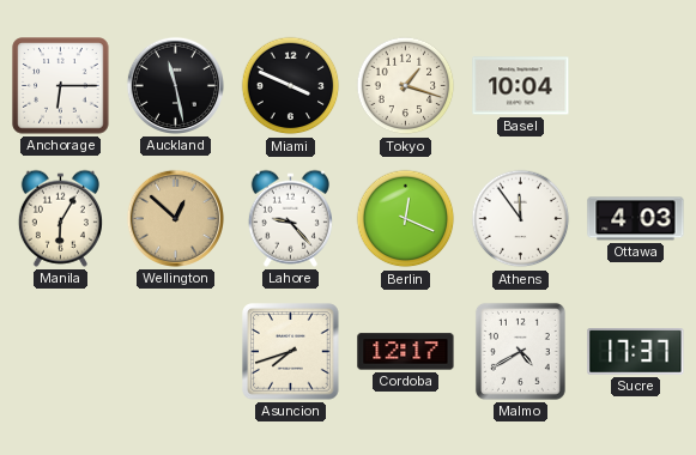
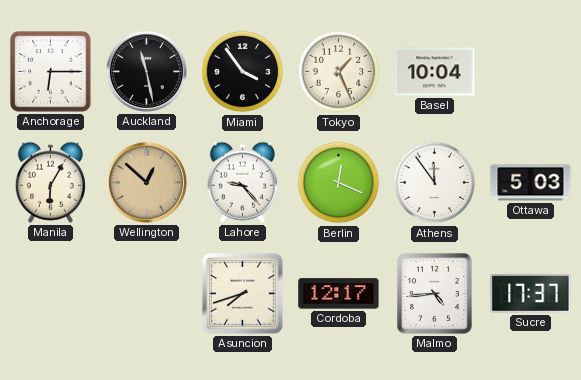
Miami: 3:49 -> 3:54 (243, 72)
Tokyo: 1:18 -> 1:26 (339, 72)
Ottawa: 4:03 -> 5:03 (531, 183)
Malmo: 4:40 -> 4:44 (434, 293)
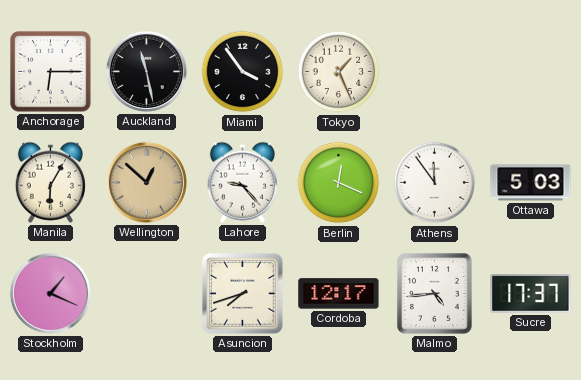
Basel: 10:04 -> none (435, 72)
Stockholm: none -> 1:19 (50, 293)
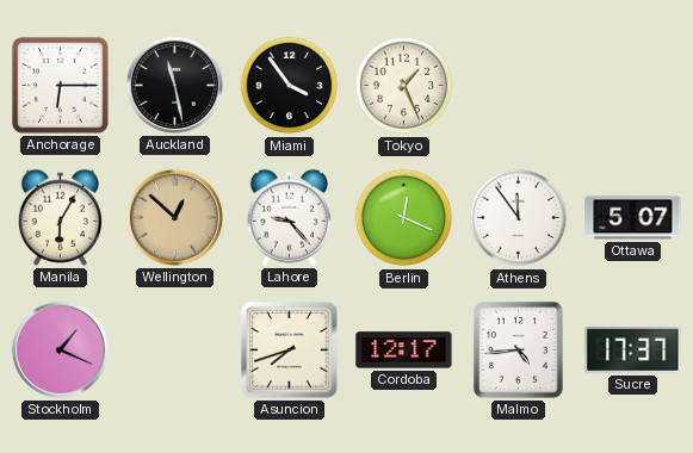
Ottawa: 5:03 -> 5:07 (633, 218)
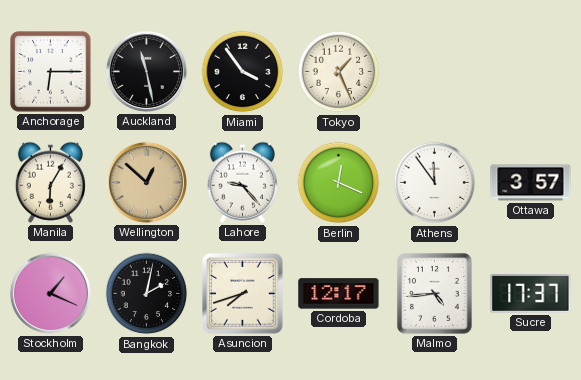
Ottawa: 5:07 -> 3:57 (531, 183)
Bangkok: none -> 2:02 (147, 294)
